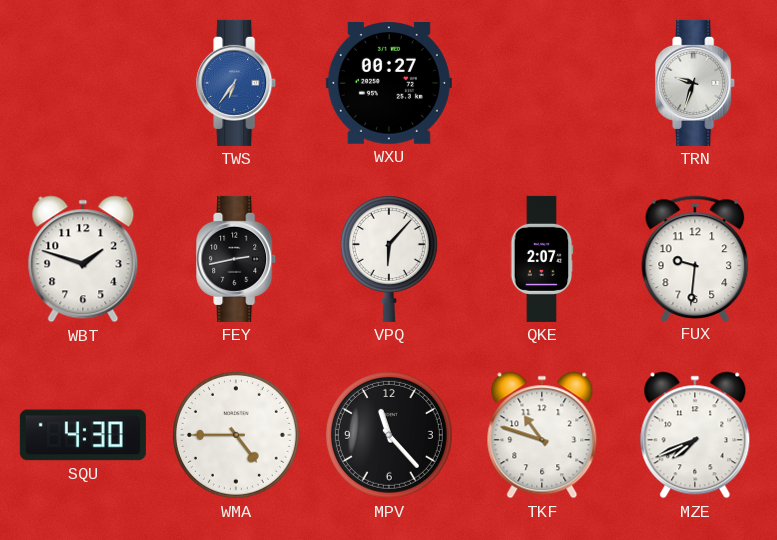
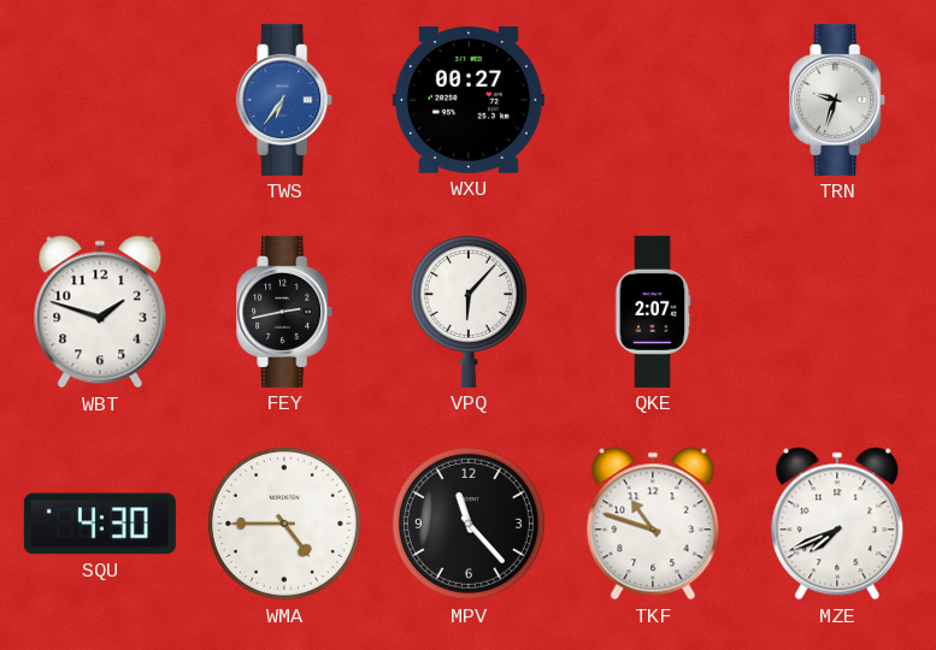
FUX: 9:31 -> none (695, 258)
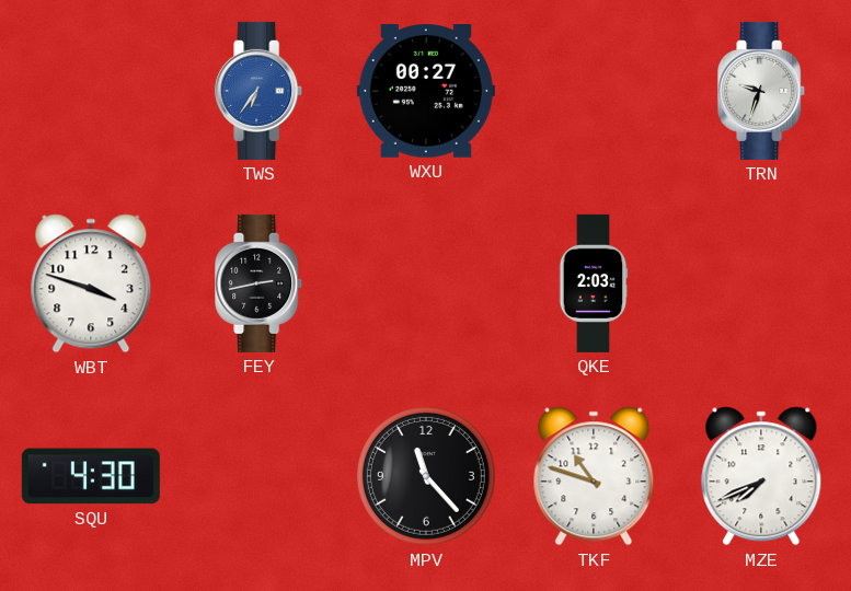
WBT: 1:48 -> 3:48 (91, 283)
VPQ: 6:07 -> none (469, 312)
QKE: 2:07 -> 2:03 (594, 283)
WMA: 4:45 -> none (284, 524)
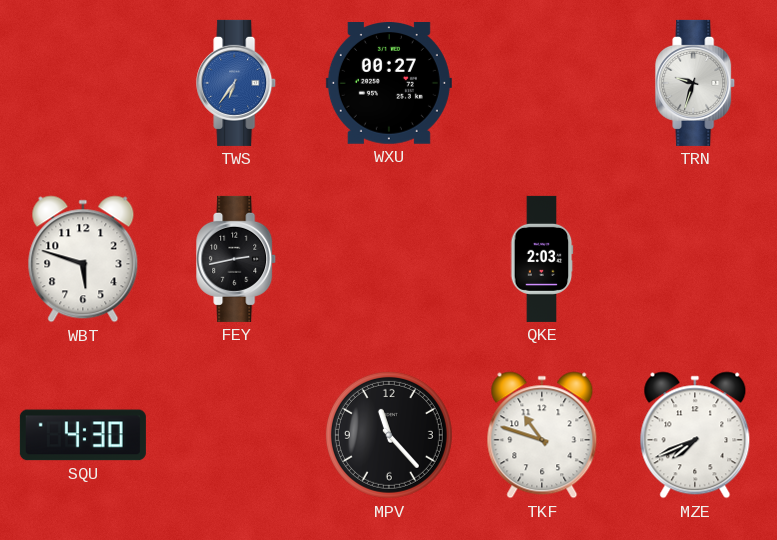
WBT: 3:48 -> 5:48 (83, 259)
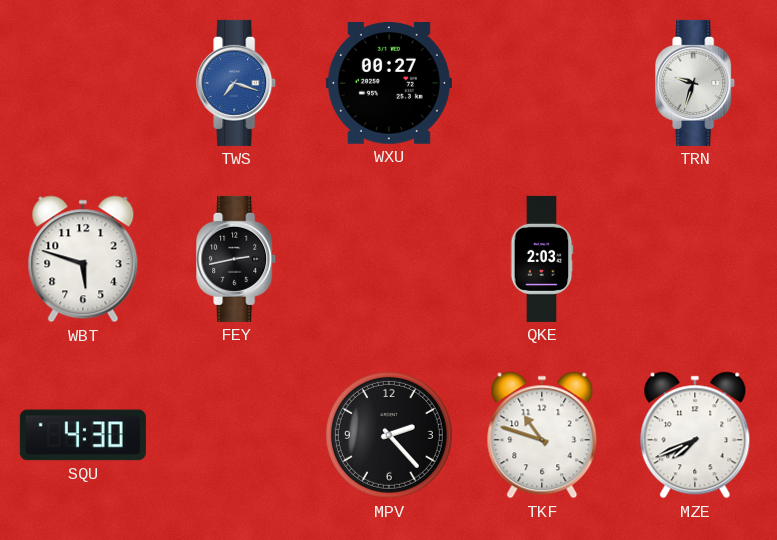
TWS: 6:36 -> 7:18 (237, 83)
MPV: 11:23 -> 2:23 (389, 435)
